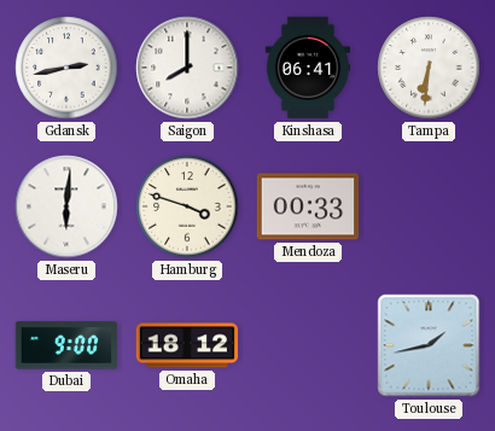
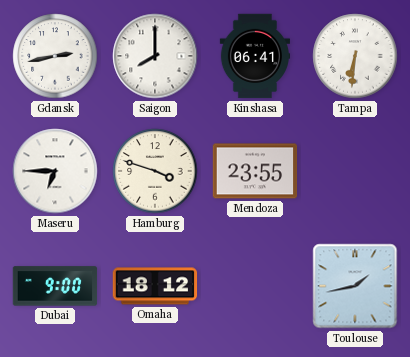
Maseru: 6:01 -> 6:45 (55, 171)
Mendoza: 00:33 -> 23:55 (255, 171)
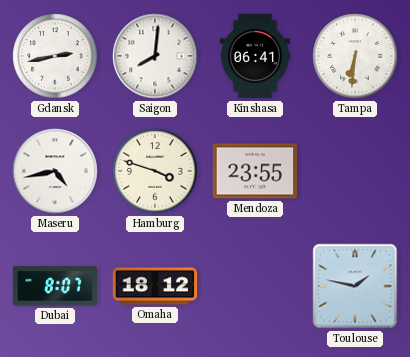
Saigon: 8:00 -> 8:01 (155, 56)
Maseru: 6:45 -> 4:43 (55, 171)
Dubai: 9:00 -> 8:07 (55, 286)
Toulouse: 1:43 -> 1:47 (355, 286)
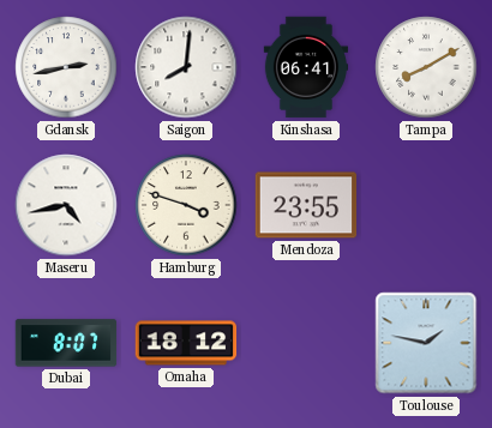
Tampa: 6:31 -> 8:10 (426, 67)
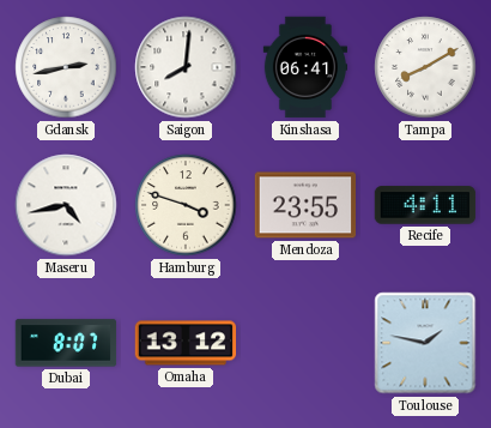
Recife: none -> 4:11 (425, 205)
Omaha: 18:12 -> 13:12 (186, 343)
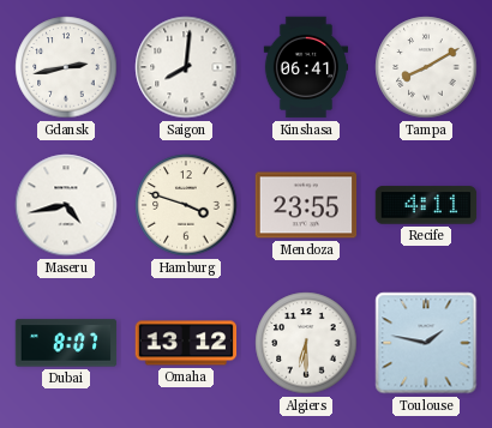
Algiers: none -> 6:30 (306, 343)
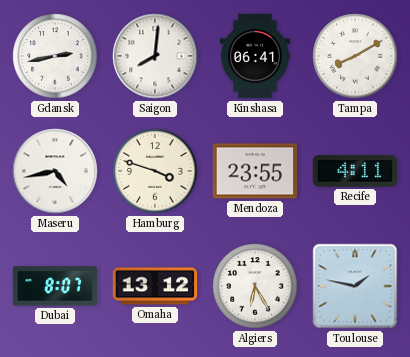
Algiers: 6:30 -> 6:25 (255, 286)
